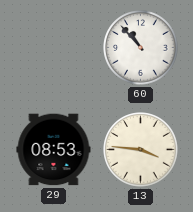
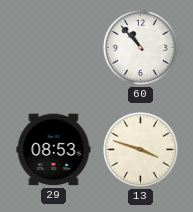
13: 3:46 -> 3:48 (141, 150)
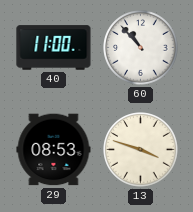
40: none -> 11:00 (54, 48)
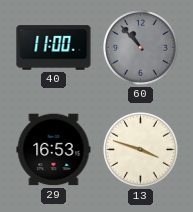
60 dial: white -> grey (141, 48)
29: 08:53 -> 16:53 (54, 150)
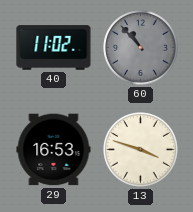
40: 11:00 -> 11:02 (54, 48)
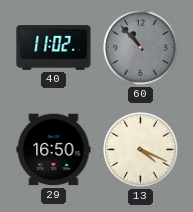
29: 16:53 -> 16:50 (54, 150)
13: 3:48 -> 4:19 (141, 150)
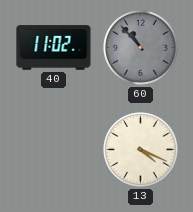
29: 16:50 -> none (54, 150)
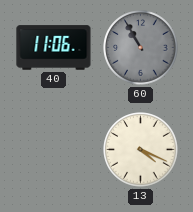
40: 11:02 -> 11:06 (54, 48)
60: 10:53 -> 10:55 (141, 48)
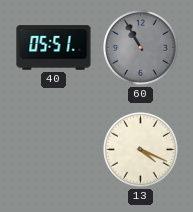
40: 11:06 -> 05:51 (54, 48)
